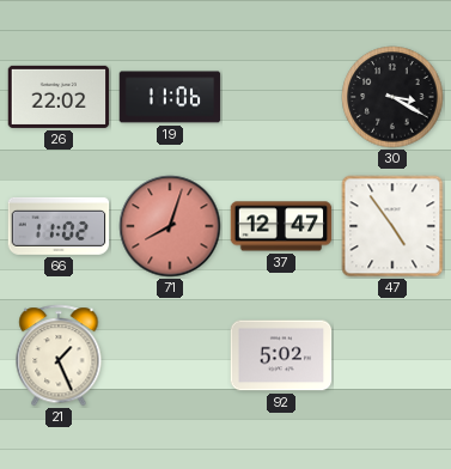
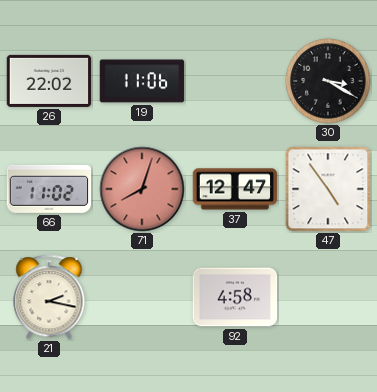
21: 1:26 -> 2:17 (49, 297)
92: 5:02 -> 4:58 (235, 297)
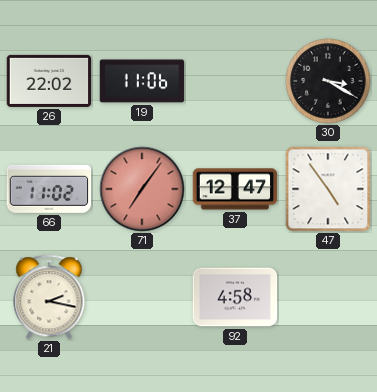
71: 8:03 -> 7:06 (142, 189)
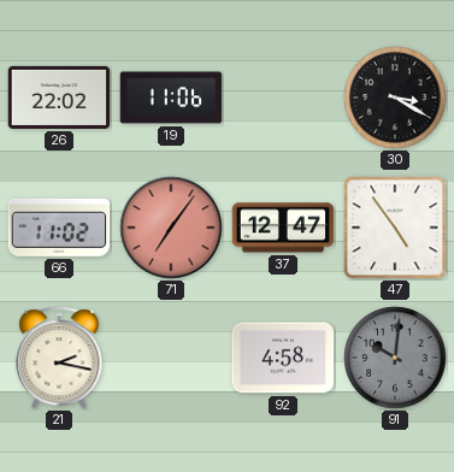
91: none -> 10:01 (395, 358)
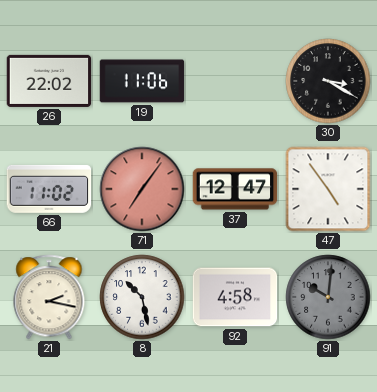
8: none -> 10:28 (142, 297)
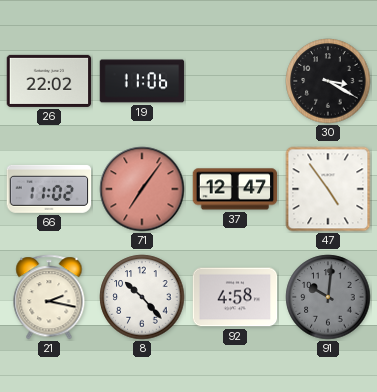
8: 10:28 -> 10:23 (142, 297)
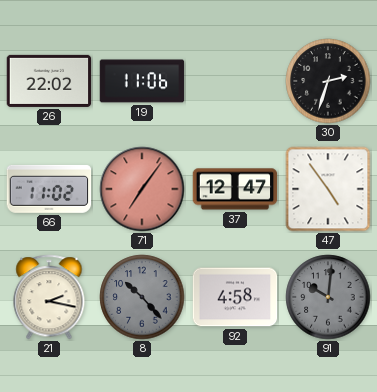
30: 3:20 -> 2:33 (328, 81)
8 dial: white -> grey (142, 297)
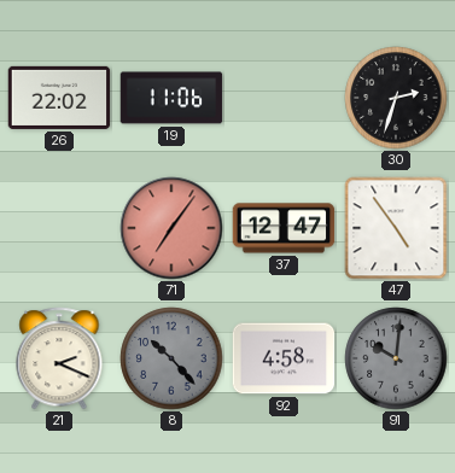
66: 11:02 -> none (49, 189)
21: 2:17 -> 2:19 (59, 358)
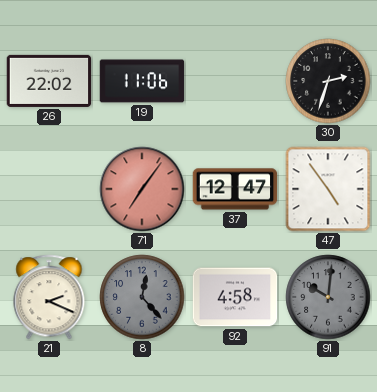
8: 10:23 -> 12:23 (142, 297)
